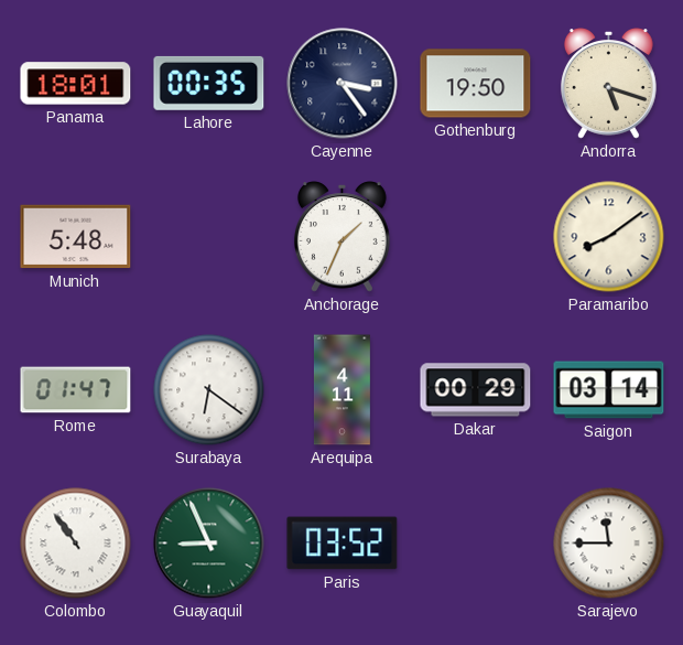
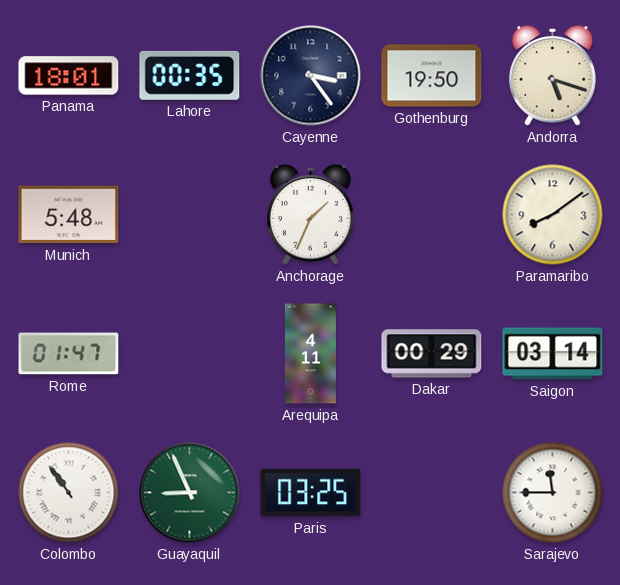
Surabaya: 6:21 -> none (209, 390)
Paris: 03:52 -> 03:25 (311, 493)
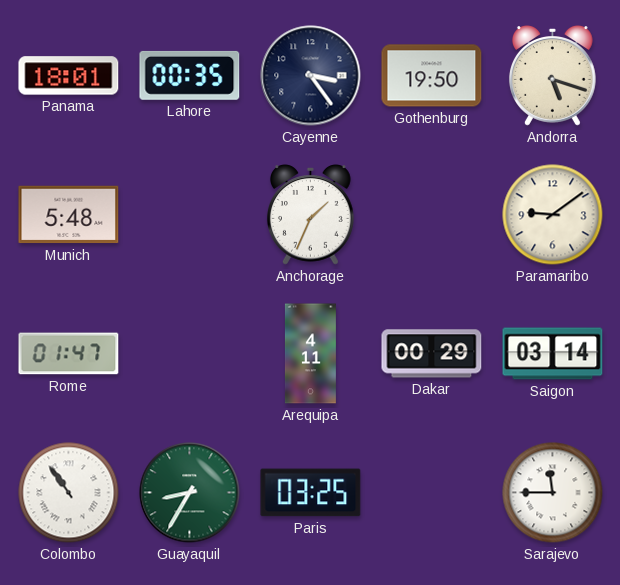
Paramaribo: 8:09 -> 9:09 (553, 215)
Guayaquil: 8:56 -> 8:35 (190, 493)
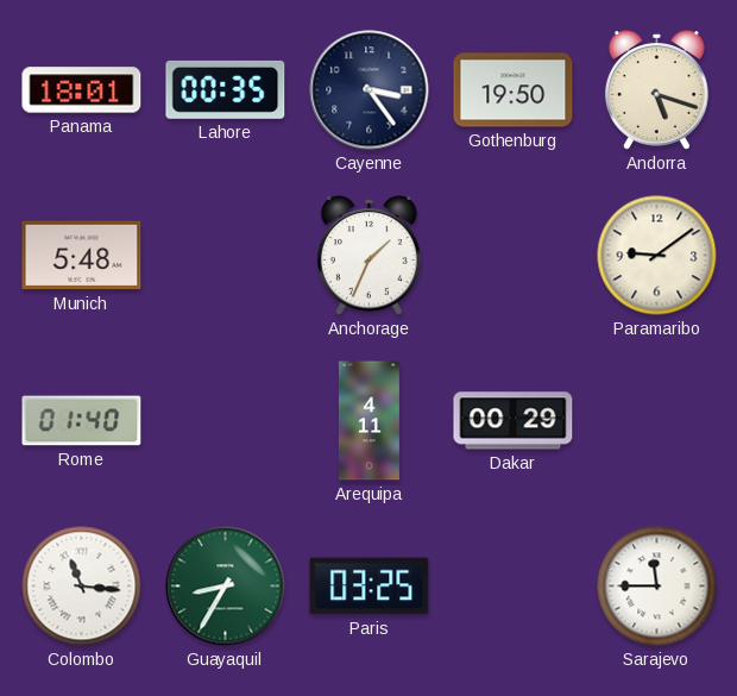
Rome: 01:47 -> 01:40 (82, 421)
Saigon: 03:14 -> none (553, 354)
Colombo: 10:54 -> 11:16 (82, 587)
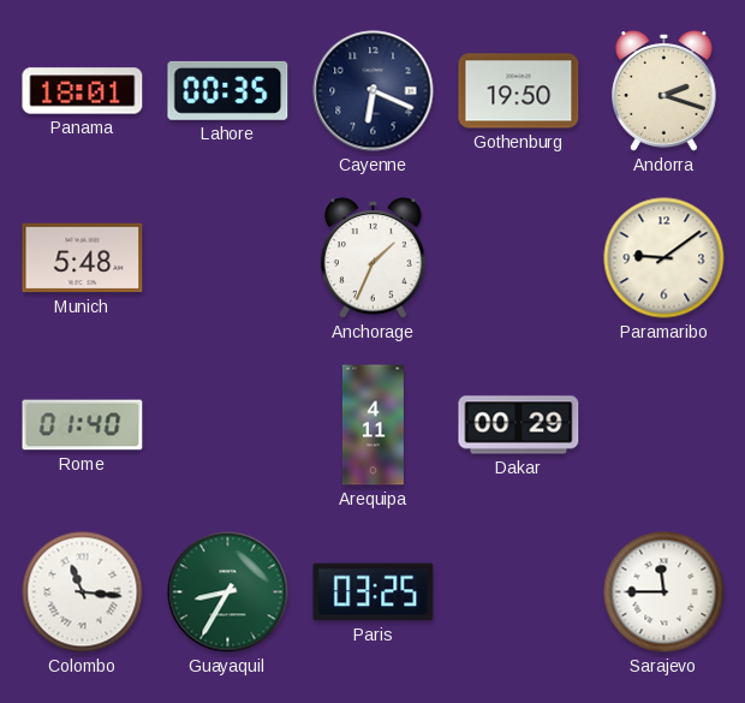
Cayenne: 3:24 -> 6:19 (374, 91)
Andorra: 5:18 -> 2:18 (663, 91)
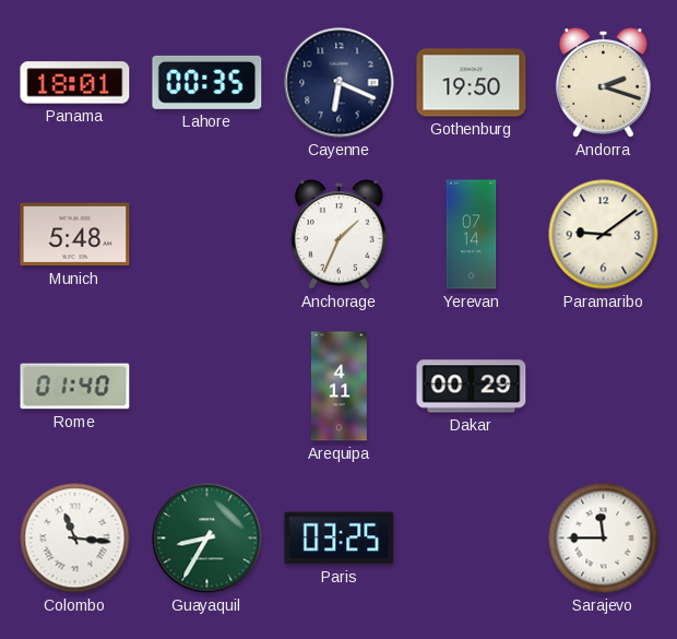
Yerevan: none -> 07:14 (472, 235)
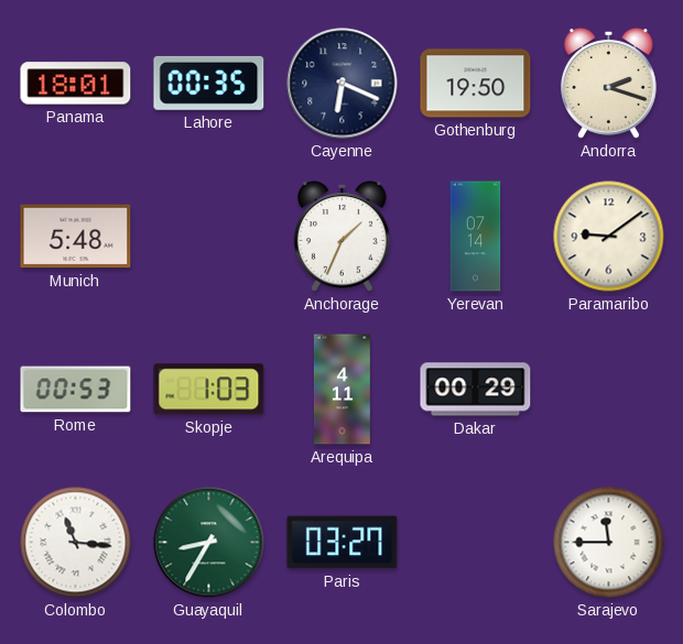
Rome: 01:40 -> 00:53 (76, 390)
Skopje: none -> 1:03 (209, 390)
Paris: 03:25 -> 03:27 (343, 543)
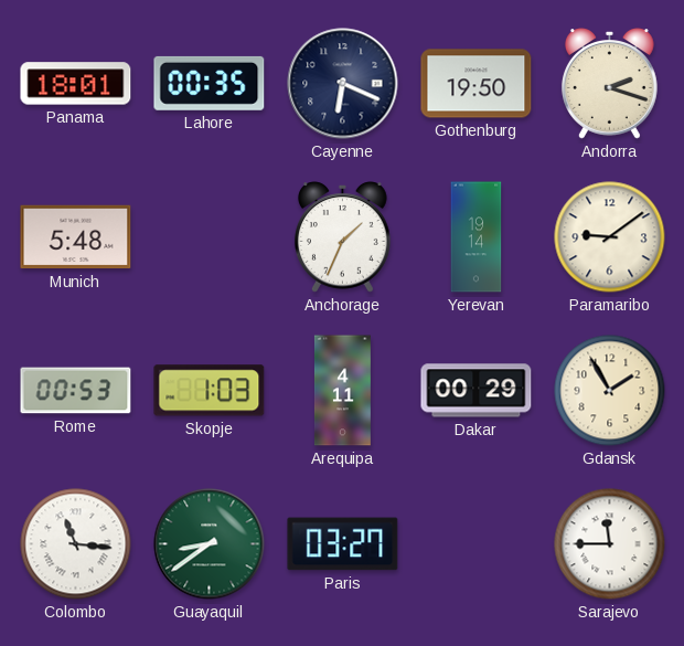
Yerevan: 07:14 -> 19:14 (477, 237)
Gdansk: none -> 1:55 (610, 391)
Guayaquil: 8:35 -> 8:39 (210, 544)
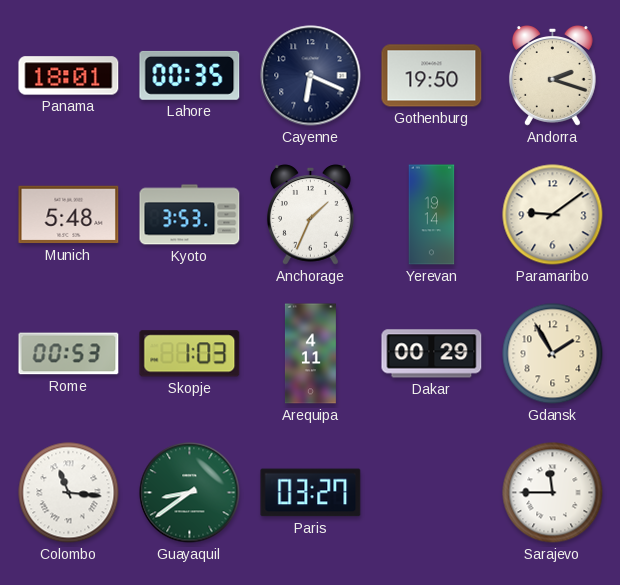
Kyoto: none -> 3:53 (190, 215)
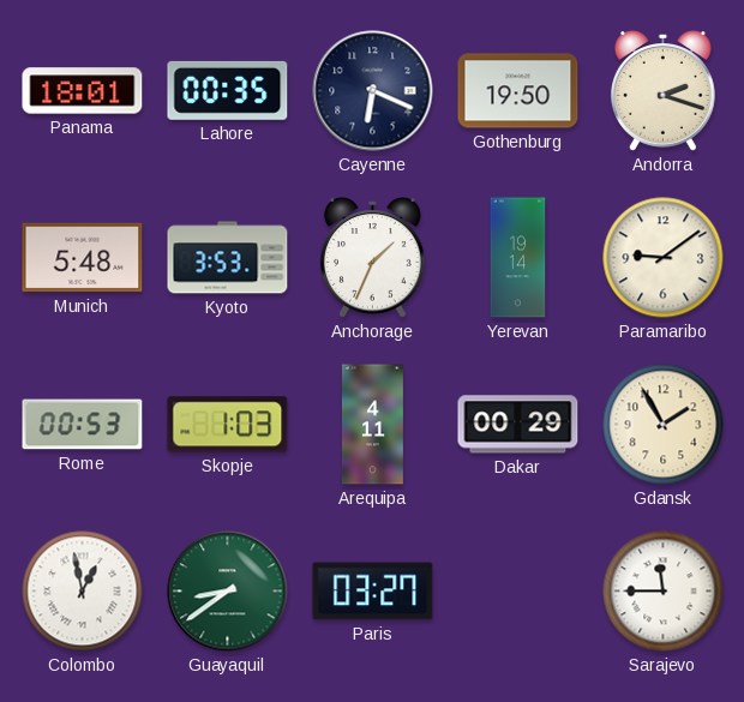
Colombo: 11:16 -> 12:58 (83, 592)
